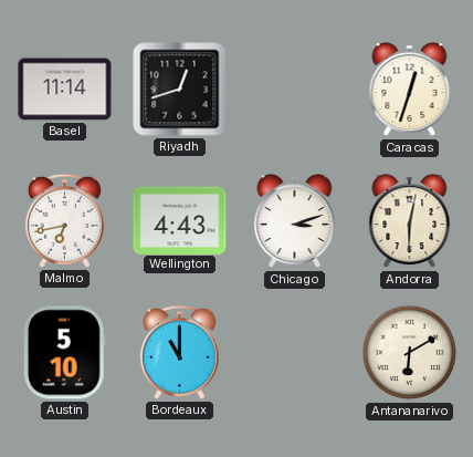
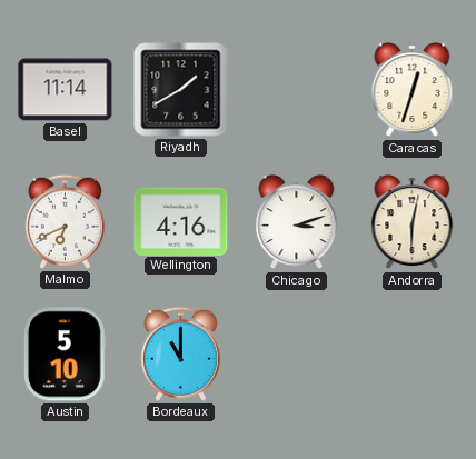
Riyadh: 12:42 -> 1:40 (181, 90)
Malmo: 6:43 -> 6:41 (65, 221)
Wellington: 4:43 -> 4:16 (181, 221)
Antananarivo: 6:10 -> none (410, 353)
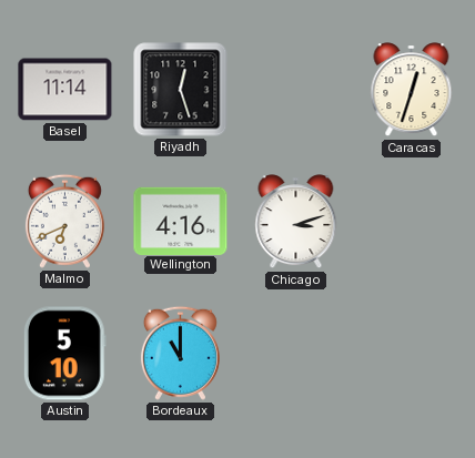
Riyadh: 1:40 -> 12:27 (181, 90)
Andorra: 6:02 -> none (413, 222)
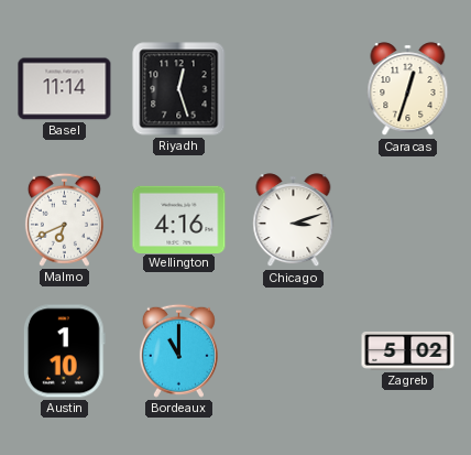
Austin: 5:10 -> 1:10 (64, 351)
Zagreb: none -> 5:02 (408, 350)
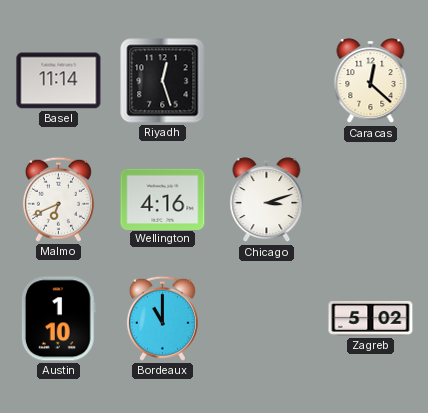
Caracas: 12:33 -> 12:22 (371, 81)
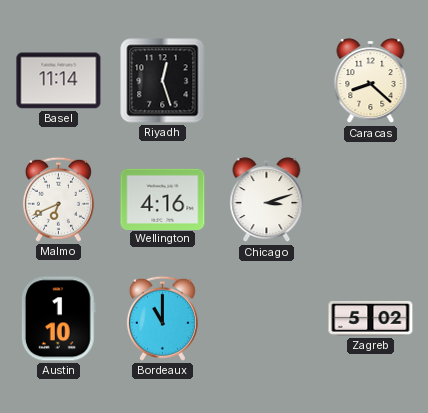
Caracas: 12:22 -> 8:22 (371, 81)
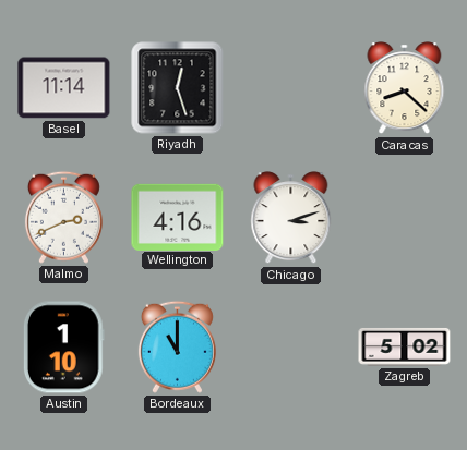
Malmo: 6:41 -> 2:41 (63, 217)
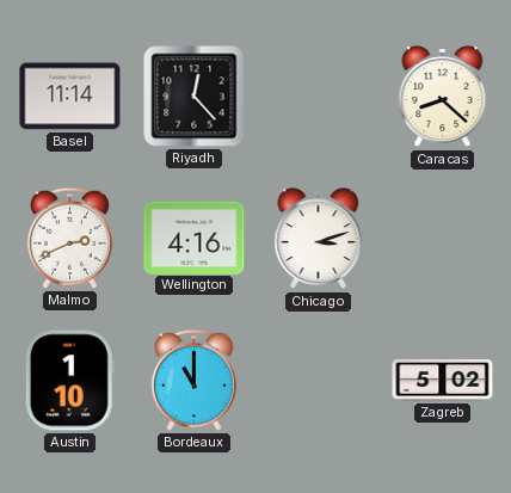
Riyadh: 12:27 -> 12:23 (195, 97)
